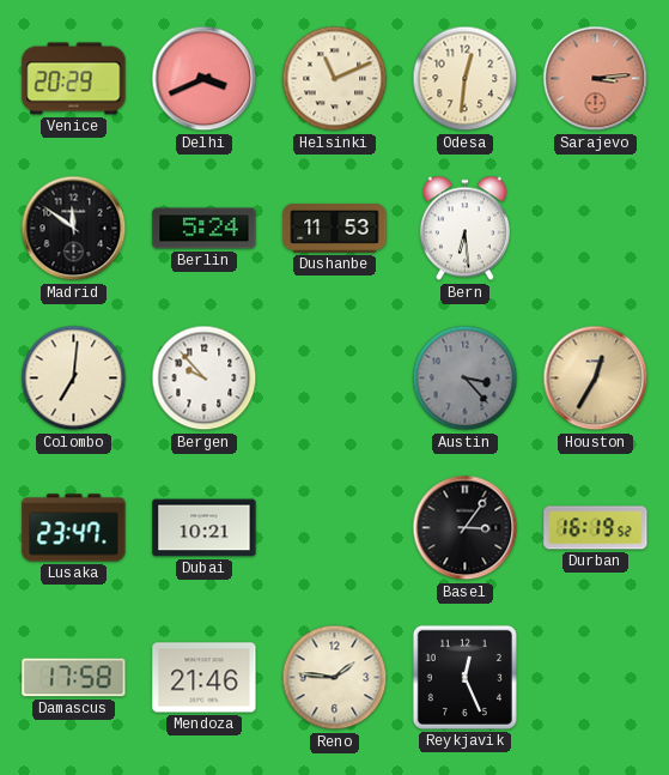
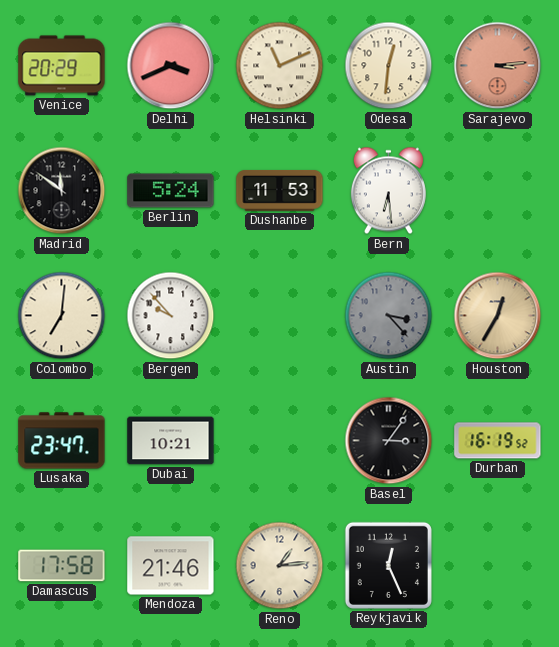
Reno: 1:46 -> 1:14 (280, 566)
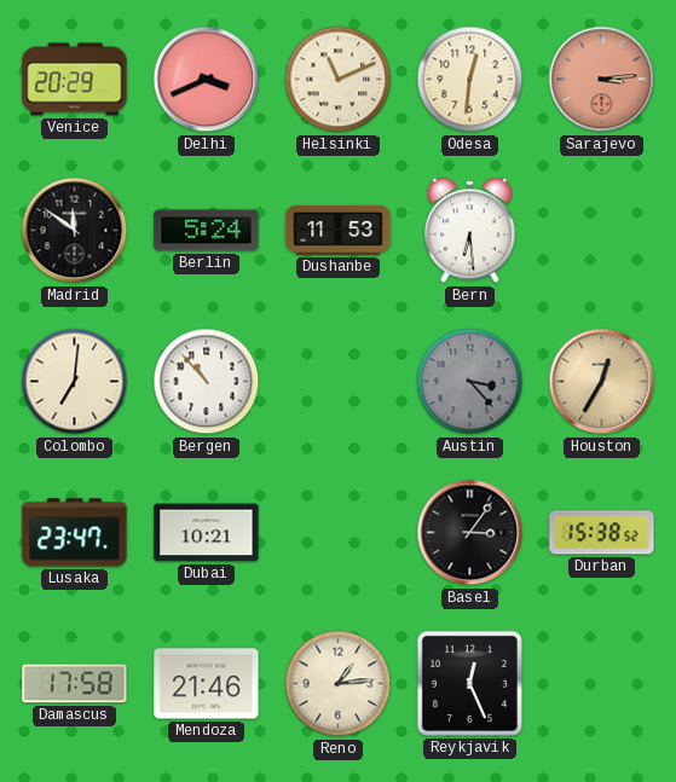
Bergen: 9:53 -> 10:53 (207, 382)
Durban: 16:19 -> 15:38 (602, 533)
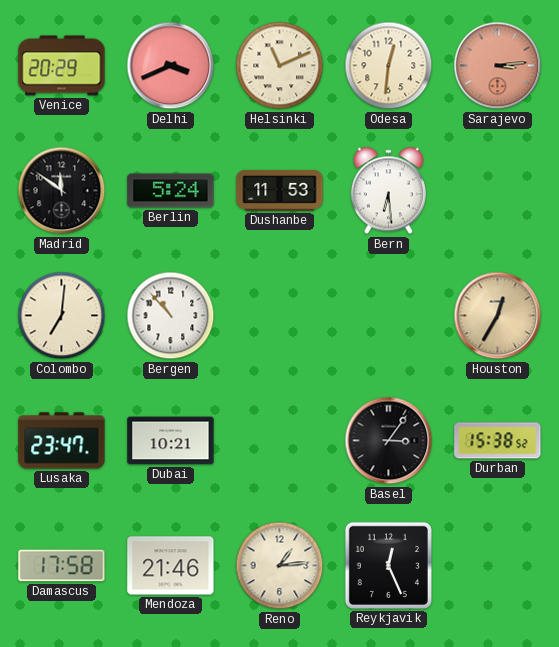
Austin: 3:23 -> none (470, 382)
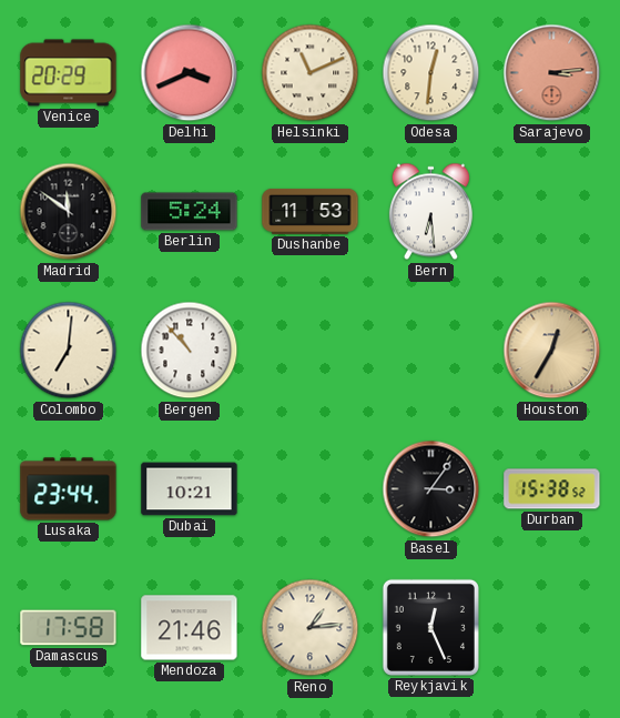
Lusaka: 23:47 -> 23:44 (69, 489)
